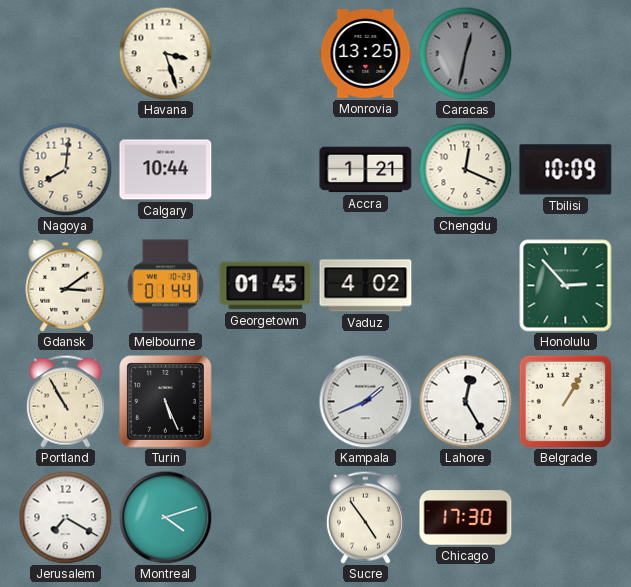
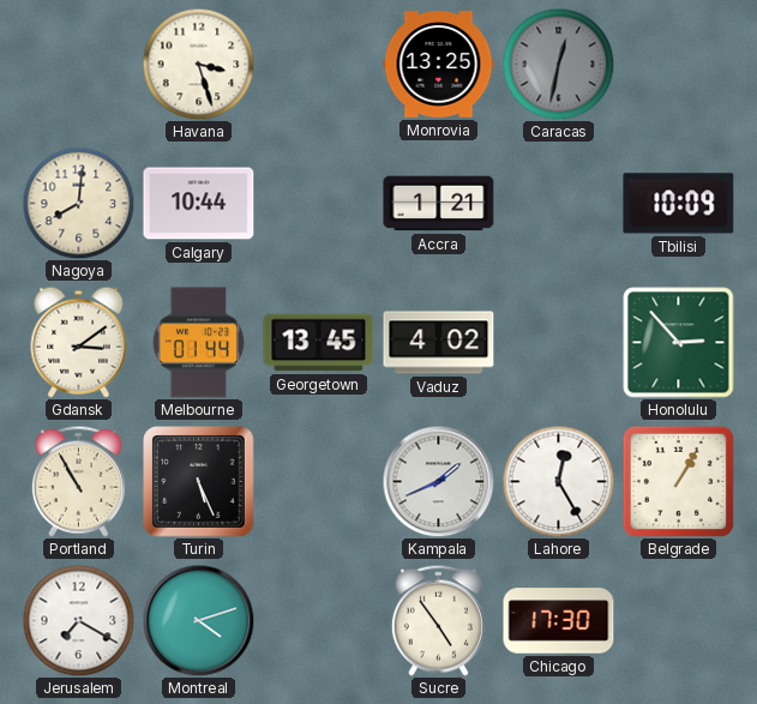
Chengdu: 12:19 -> none (465, 169)
Georgetown: 01:45 -> 13:45 (319, 343)
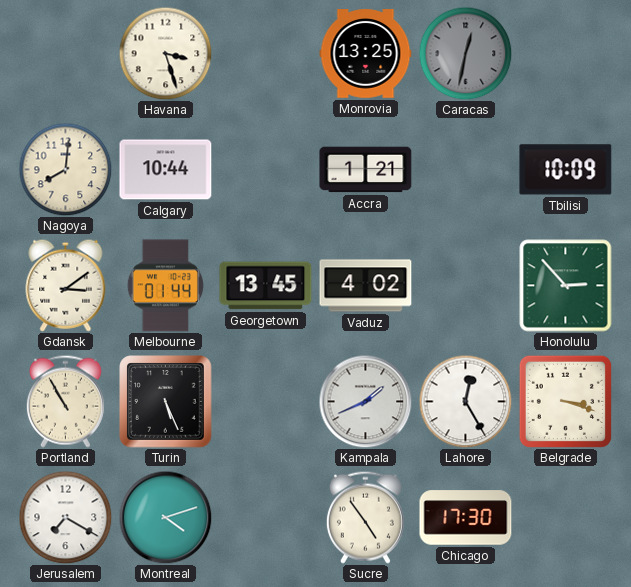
Belgrade: 1:05 -> 3:18 (565, 401)
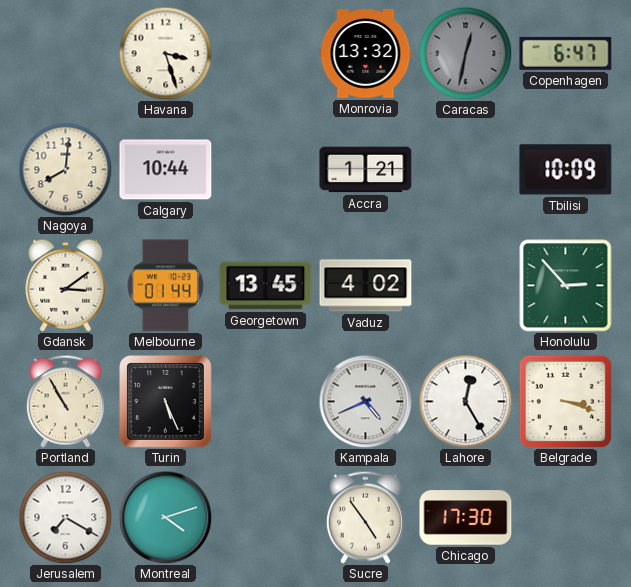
Monrovia: 13:25 -> 13:32 (366, 54)
Copenhagen: none -> 6:47 (566, 53)
Kampala: 1:41 -> 4:41 (365, 401)
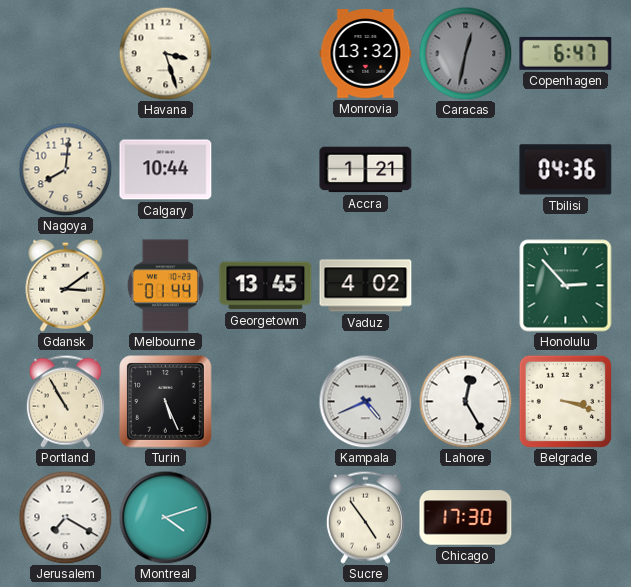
Tbilisi: 10:09 -> 04:36 (566, 170)
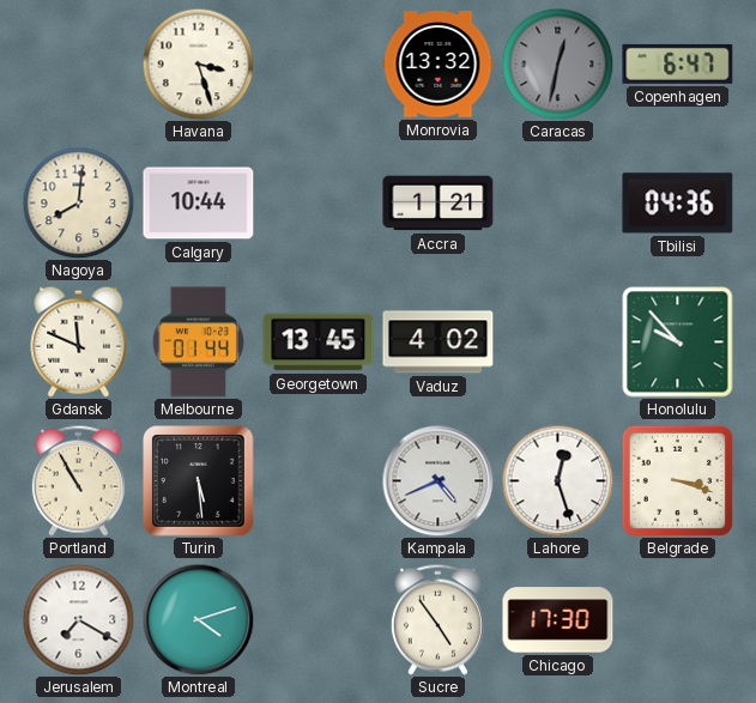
Gdansk: 3:09 -> 11:49 (79, 341)
Honolulu: 2:53 -> 9:53 (678, 343)
Turin: 5:26 -> 5:29 (199, 481)
Lahore: 12:25 -> 12:27 (557, 480)
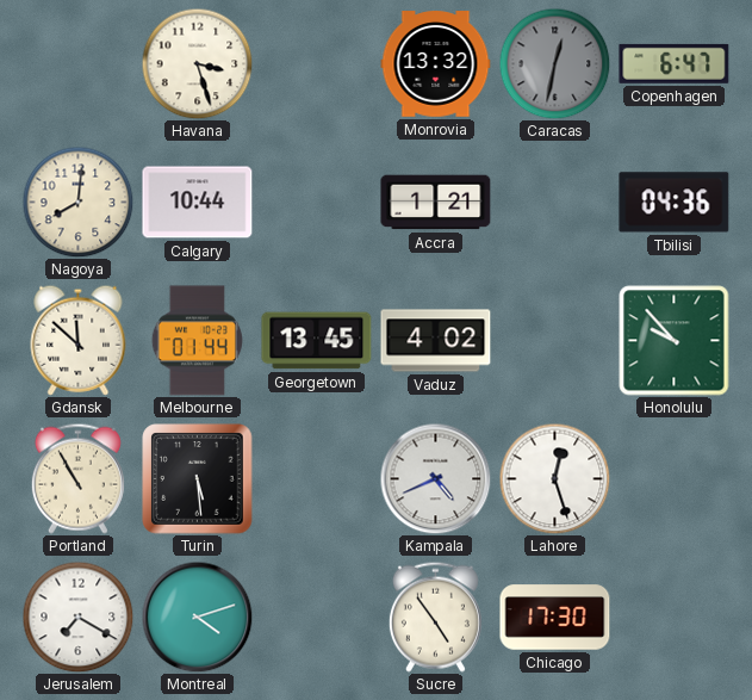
Gdansk: 11:49 -> 11:52 (79, 340)
Belgrade: 3:18 -> none (677, 480)
